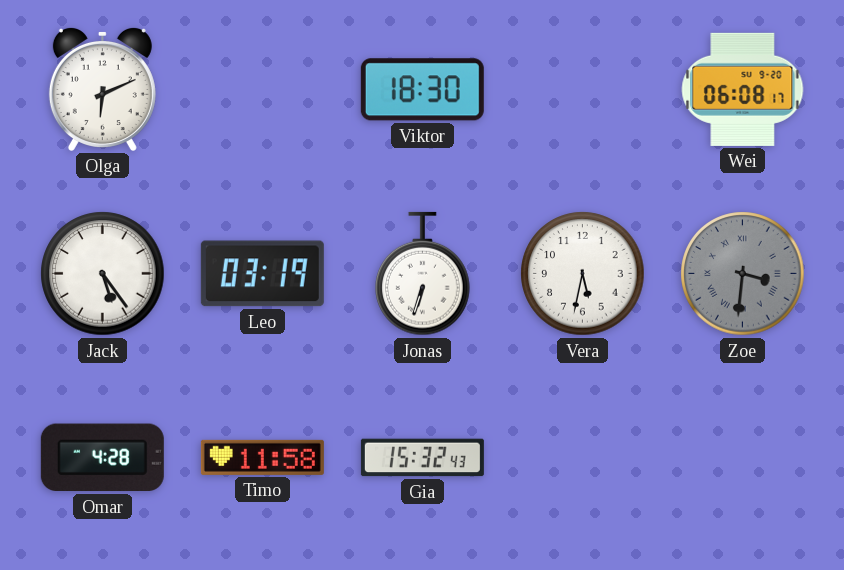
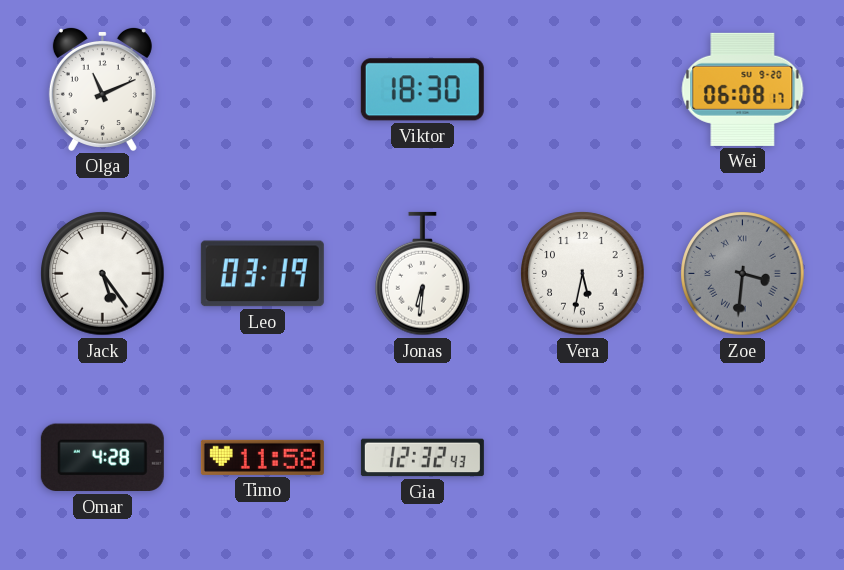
Olga: 6:11 -> 11:11 (102, 89)
Jonas: 6:33 -> 6:31 (423, 274)
Gia: 15:32 -> 12:32 (422, 458)
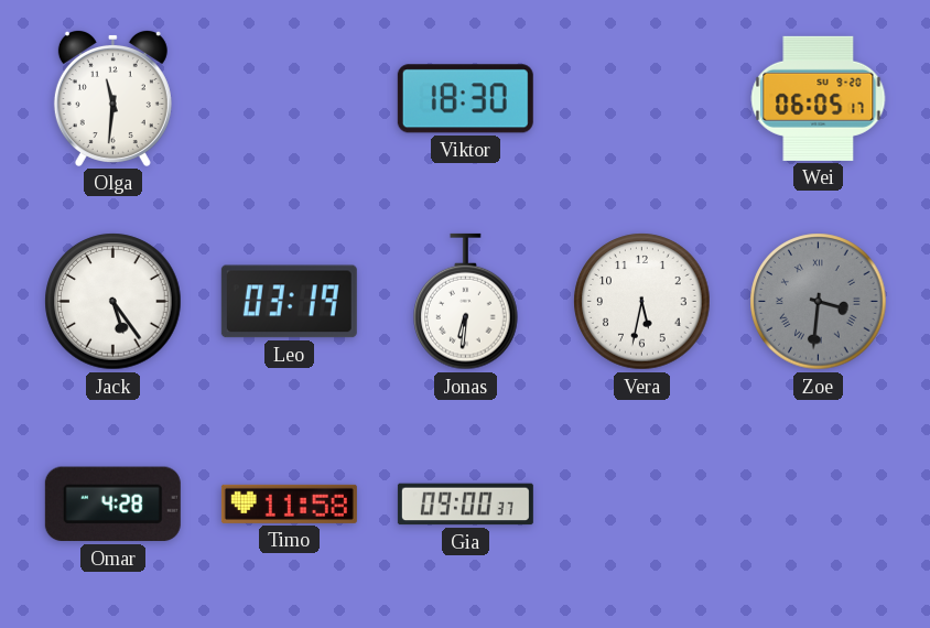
Olga: 11:11 -> 11:31 (112, 98)
Wei: 06:08 -> 06:05 (819, 98)
Gia: 12:32 -> 09:00 (465, 505)
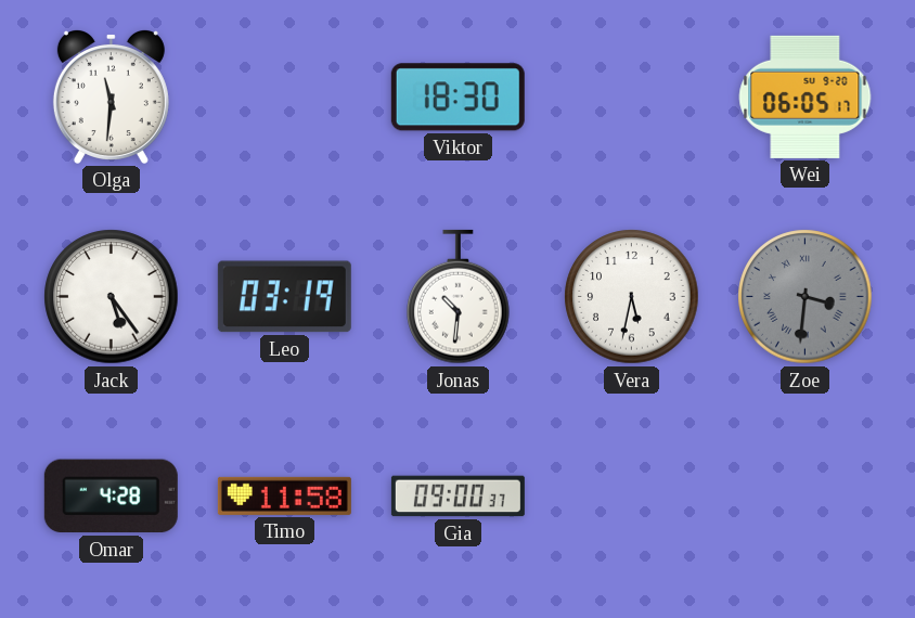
Jonas: 6:31 -> 10:31 (459, 297)
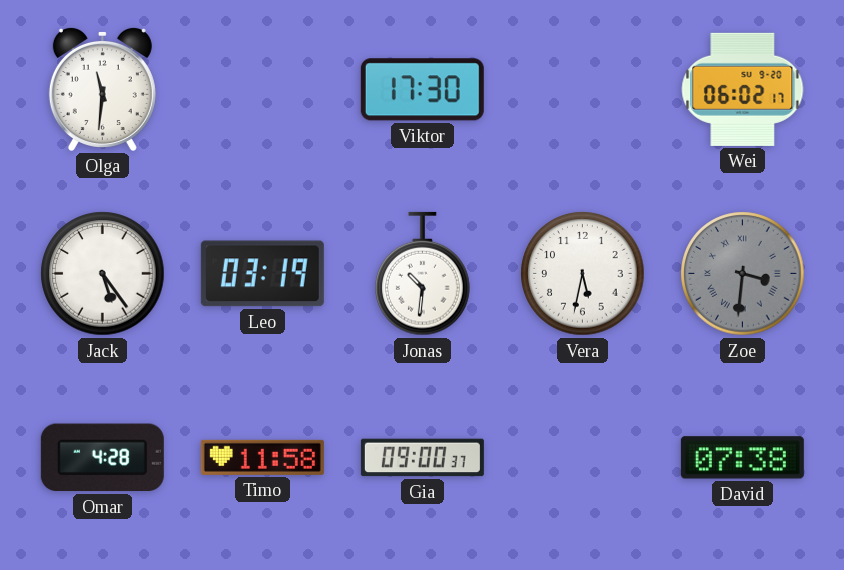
Viktor: 18:30 -> 17:30 (422, 90)
Wei: 06:05 -> 06:02 (743, 89)
David: none -> 07:38 (742, 458)
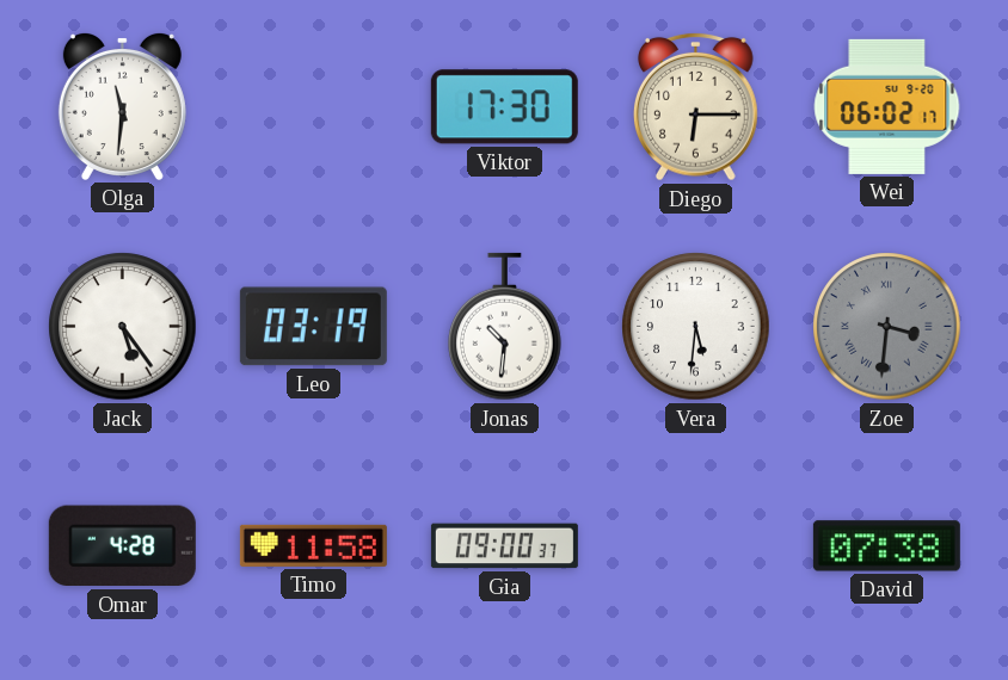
Diego: none -> 6:15 (696, 106)
Vera: 5:32 -> 5:31 (696, 327)
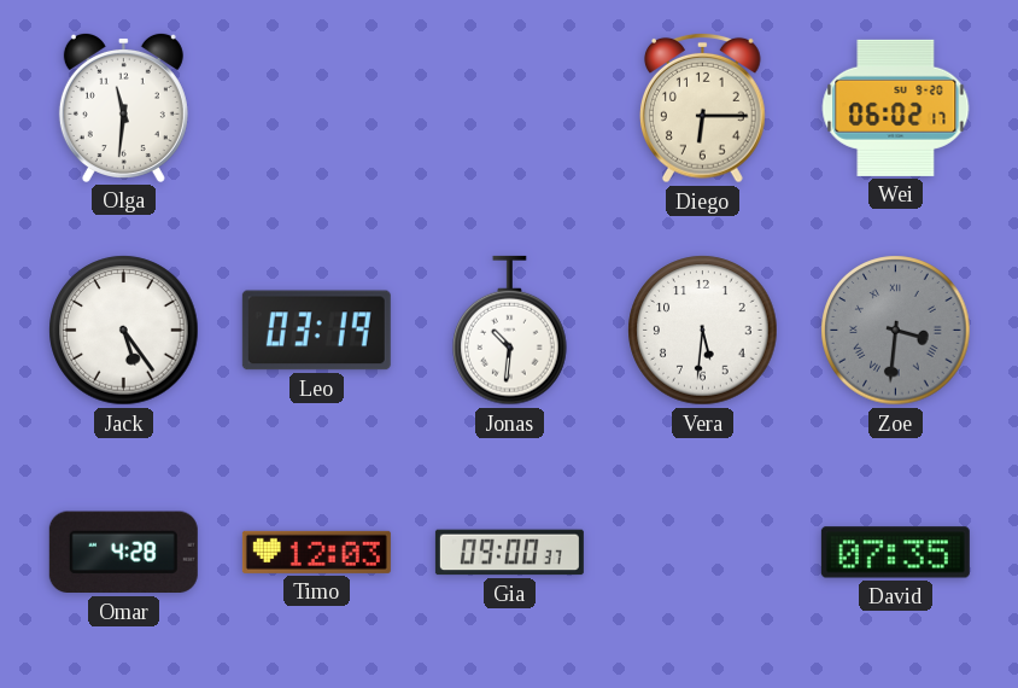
Viktor: 17:30 -> none (504, 107)
Timo: 11:58 -> 12:03 (316, 552)
David: 07:38 -> 07:35 (895, 553)
